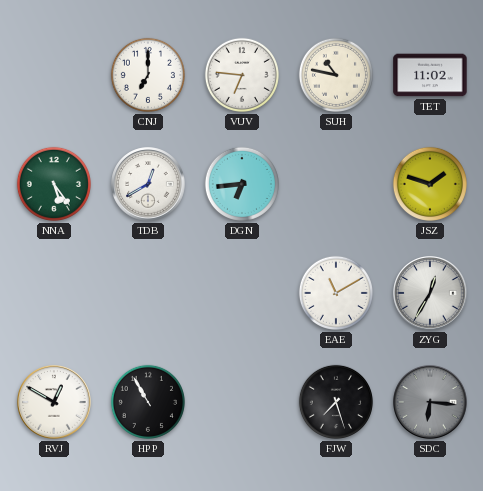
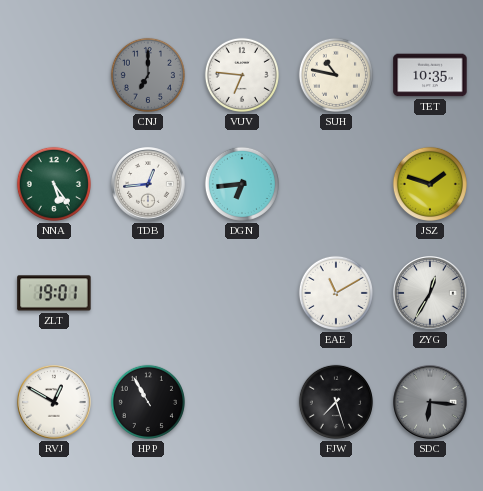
CNJ dial: white -> grey (148, 75)
TET: 11:02 -> 10:35 (430, 75)
TDB: 12:40 -> 12:44 (148, 184)
ZLT: none -> 19:01 (54, 293)
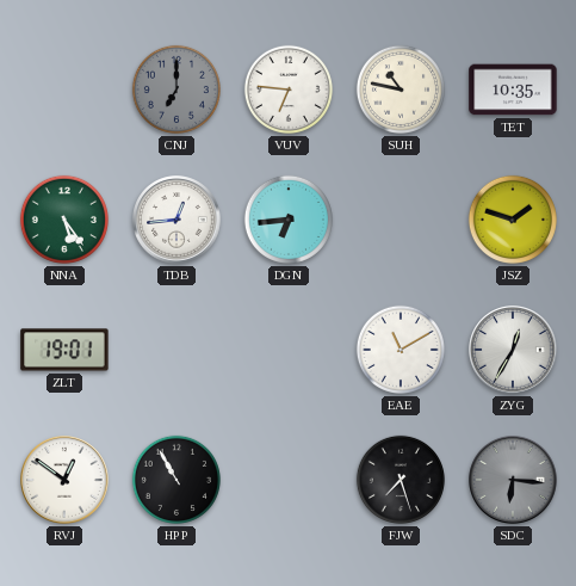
RVJ: 12:50 -> 12:51 (64, 480)
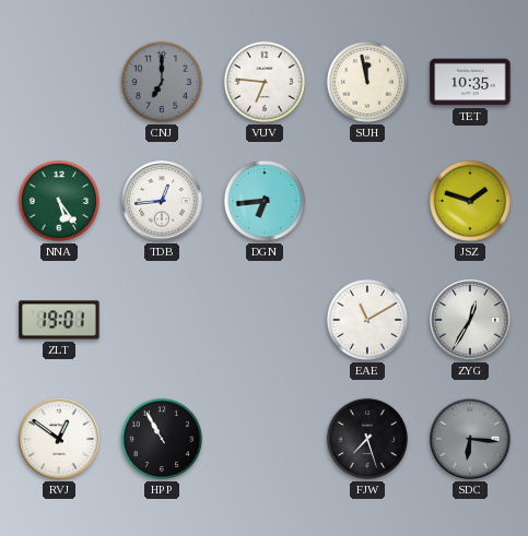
SUH: 10:47 -> 11:58 (367, 82)
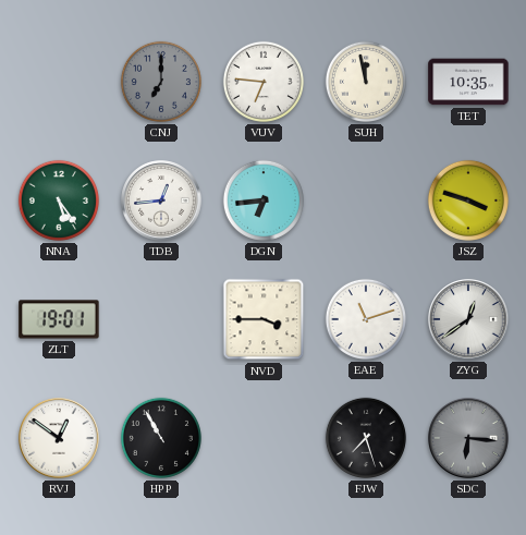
JSZ: 1:48 -> 3:48 (468, 200)
NVD: none -> 3:45 (264, 319)
EAE: 11:10 -> 11:12 (366, 319)
ZYG: 12:35 -> 12:39 (468, 319)
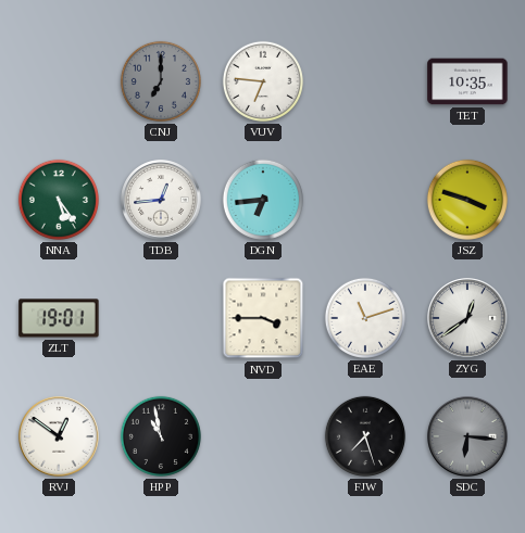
SUH: 11:58 -> none (366, 82)
HPP: 10:55 -> 10:58 (161, 436)
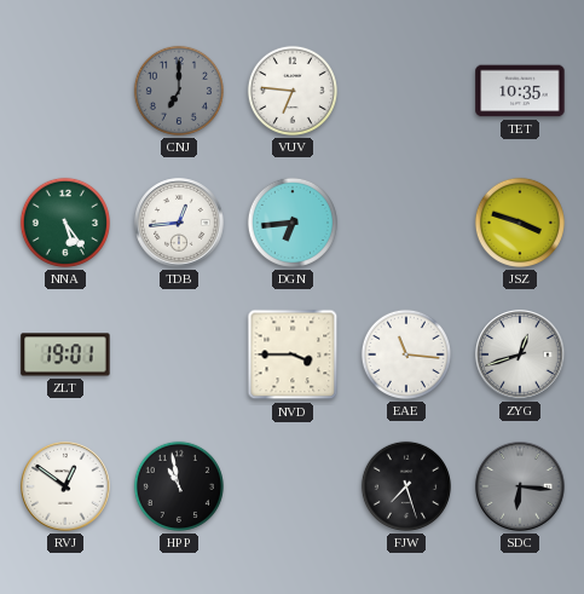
EAE: 11:12 -> 11:16 (406, 354)
ZYG: 12:39 -> 12:42 (520, 354)
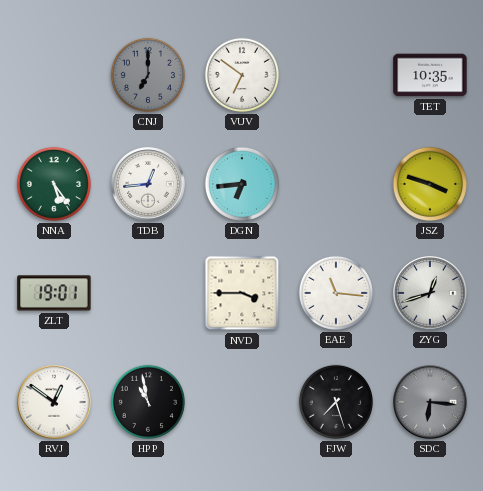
VUV: 6:46 -> 6:51 (242, 75)
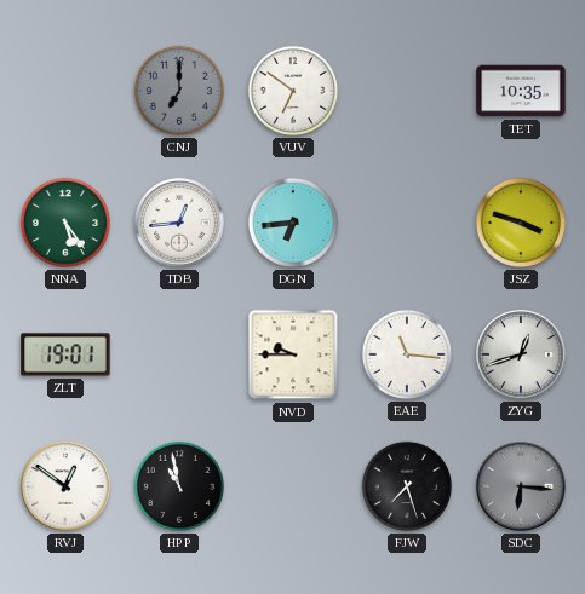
NVD: 3:45 -> 9:45 (293, 354)
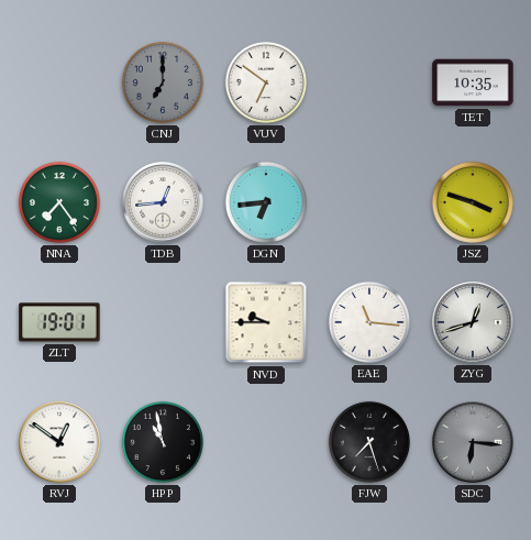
NNA: 5:24 -> 7:24 (59, 202)
